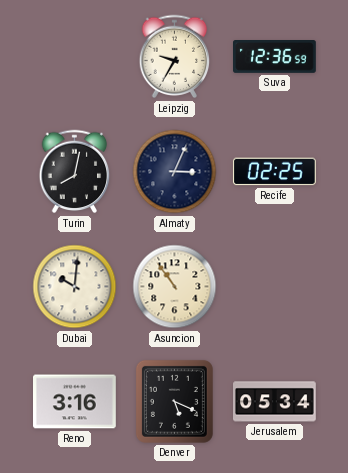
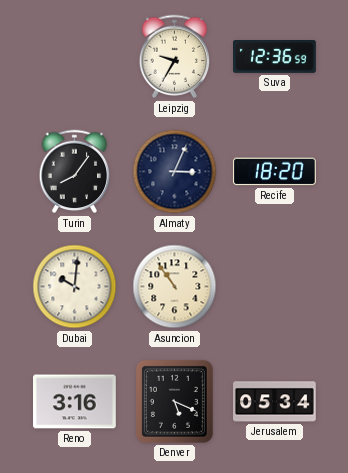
Turin: 8:02 -> 8:06 (75, 172)
Recife: 02:25 -> 18:20 (275, 172)
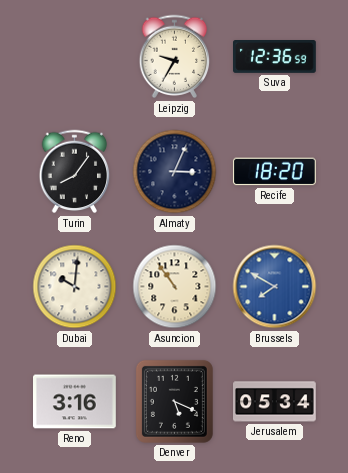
Brussels: none -> 7:50 (275, 287)
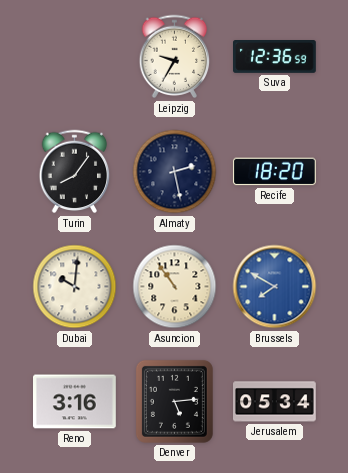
Almaty: 3:04 -> 2:28 (175, 172)
Denver: 5:19 -> 5:14 (174, 401)
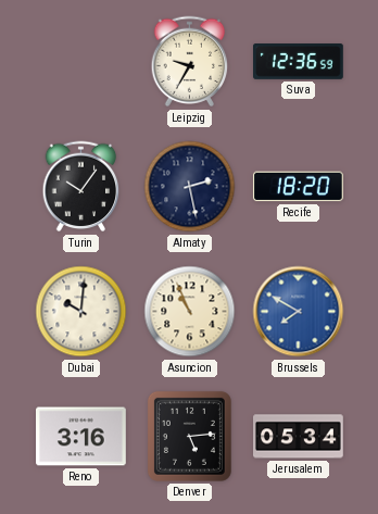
Turin: 8:06 -> 10:06 (81, 187)
Asuncion: 10:54 -> 10:56 (190, 312)
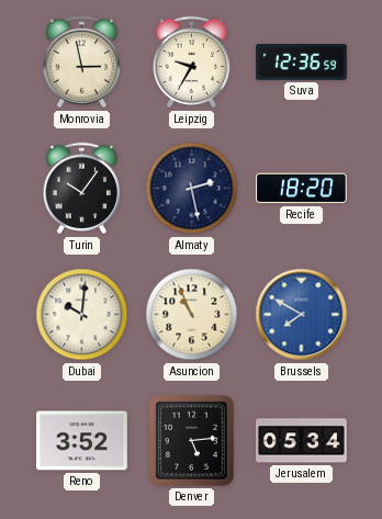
Monrovia: none -> 2:58 (82, 63)
Reno: 3:16 -> 3:52 (82, 441)
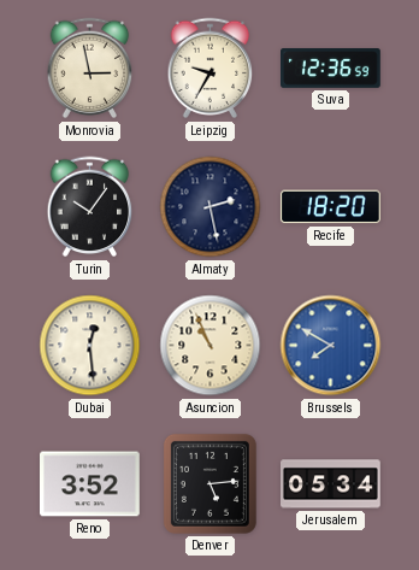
Dubai: 10:01 -> 12:29 (90, 346)
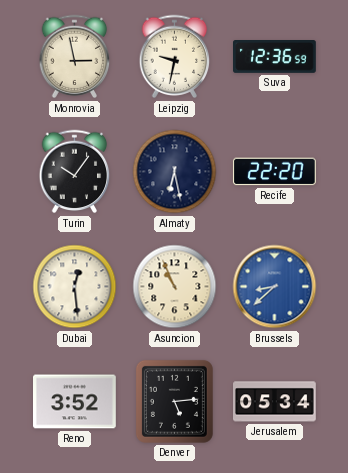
Leipzig: 9:35 -> 9:32 (175, 57)
Almaty: 2:28 -> 6:28 (175, 172)
Recife: 18:20 -> 22:20 (275, 172)
Brussels: 7:50 -> 8:38 (275, 287)
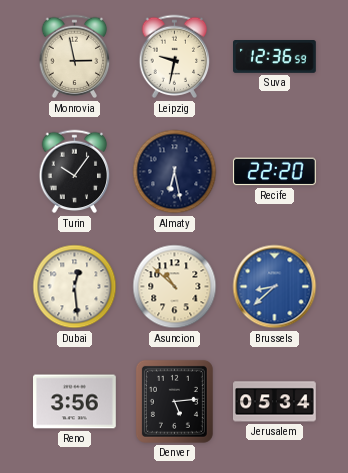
Asuncion: 10:56 -> 10:52 (175, 287)
Reno: 3:52 -> 3:56 (75, 402)
